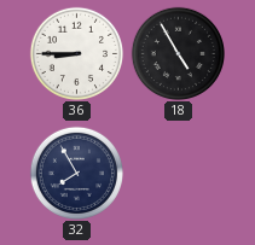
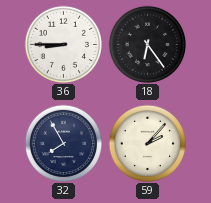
18: 4:55 -> 6:24 (147, 44)
59: none -> 2:07 (147, 143)
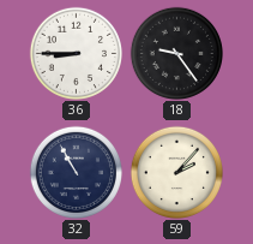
18: 6:24 -> 9:24 (176, 53)
32: 7:55 -> 10:55 (76, 172)
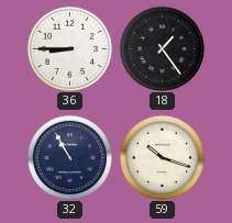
18: 9:24 -> 1:24 (162, 48)
59: 2:07 -> 10:18 (162, 157)
